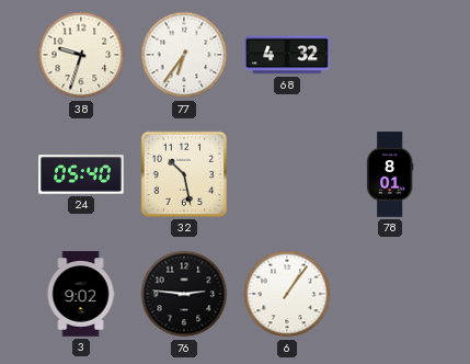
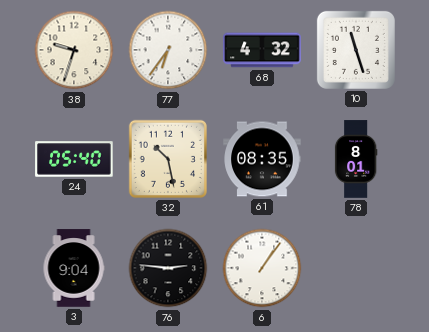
10: none -> 11:27 (356, 50)
61: none -> 08:35 (262, 159)
3: 9:02 -> 9:04 (74, 268)
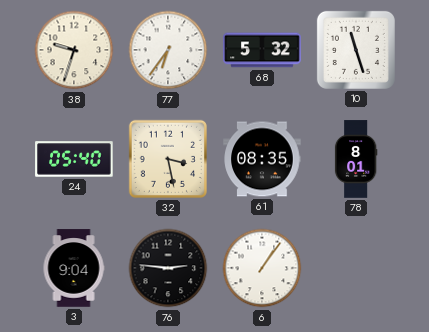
68: 4:32 -> 5:32 (262, 50)
32: 10:28 -> 3:28 (168, 159)
